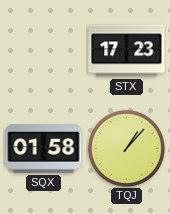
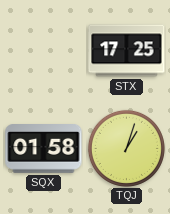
STX: 17:23 -> 17:25 (127, 51)
TQJ: 1:07 -> 1:03 (126, 148)
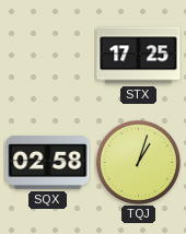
SQX: 01:58 -> 02:58 (48, 163)
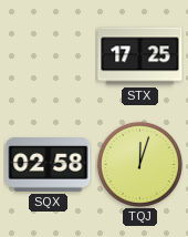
TQJ: 1:03 -> 12:03 (139, 164)
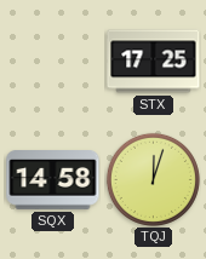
SQX: 02:58 -> 14:58 (53, 180)
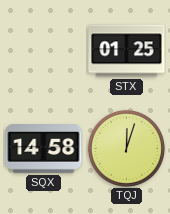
STX: 17:25 -> 01:25 (127, 51)
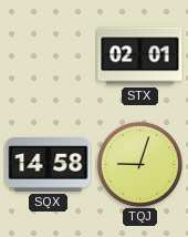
STX: 01:25 -> 02:01 (140, 56)
TQJ: 12:03 -> 9:03 (139, 164)
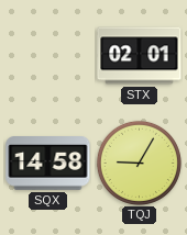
TQJ: 9:03 -> 9:05 (139, 163)
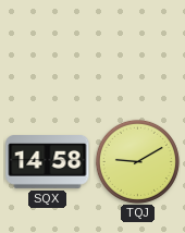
STX: 02:01 -> none (140, 56)
TQJ: 9:05 -> 9:10 (137, 161)
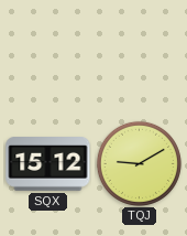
SQX: 14:58 -> 15:12 (48, 164)
